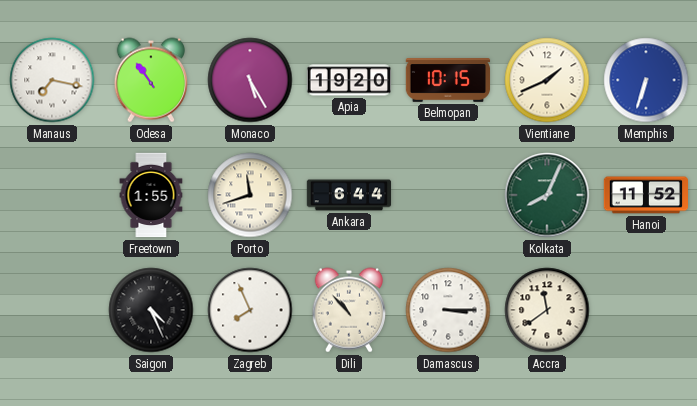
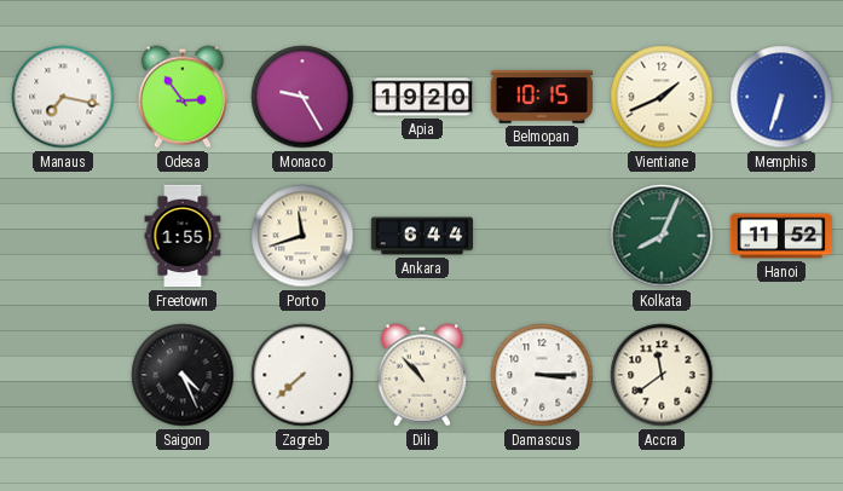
Odesa: 10:54 -> 2:54 (183, 97)
Monaco: 5:25 -> 9:25 (302, 97)
Zagreb: 7:56 -> 7:38 (302, 375)
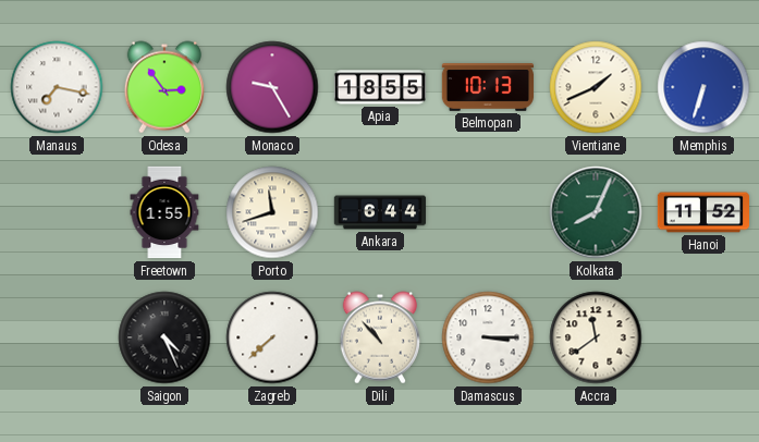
Apia: 19:20 -> 18:55 (379, 87)
Belmopan: 10:15 -> 10:13 (488, 88)
